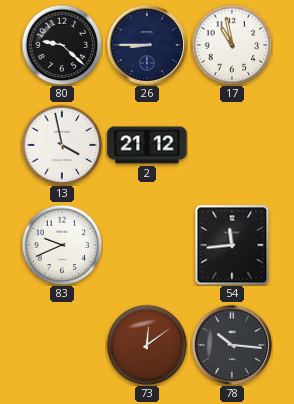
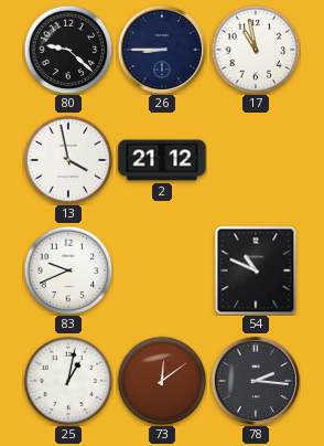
54: 11:44 -> 10:49 (256, 270)
25: none -> 1:02 (68, 381)
78: 10:16 -> 2:16 (255, 380)
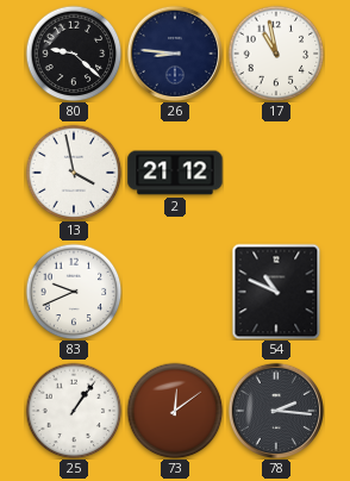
26: 8:45 -> 8:46 (174, 52)
25: 1:02 -> 1:06 (74, 411)
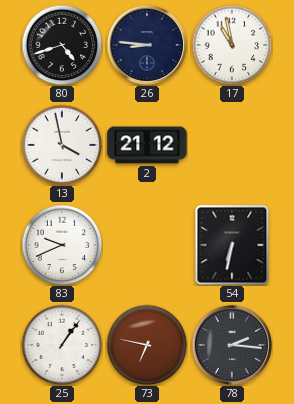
80: 9:22 -> 4:42 (62, 45)
54: 10:49 -> 6:32 (232, 245)
73: 12:09 -> 6:47 (147, 345)
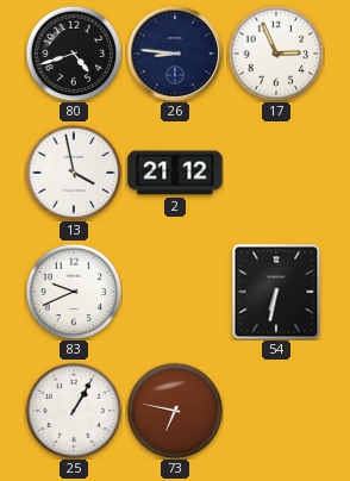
17: 10:58 -> 2:56 (276, 54)
25: 1:06 -> 1:05 (74, 411)
78: 2:16 -> none (231, 344)
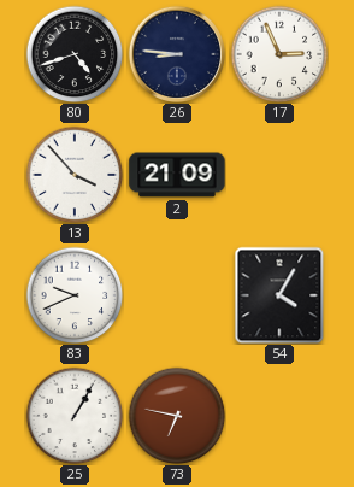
13: 3:58 -> 3:53 (75, 175)
2: 21:12 -> 21:09 (177, 175)
54: 6:32 -> 4:05 (279, 295)
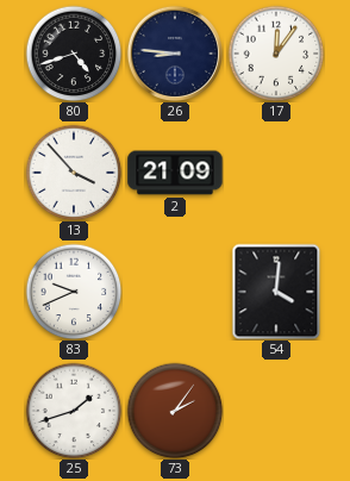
17: 2:56 -> 12:06 (276, 54)
54: 4:05 -> 4:01 (276, 292)
25: 1:05 -> 1:42 (74, 411)
73: 6:47 -> 2:06 (175, 411)
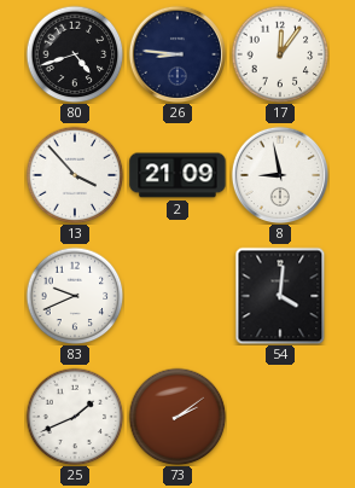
8: none -> 8:58 (279, 174)
25: 1:42 -> 1:41 (75, 417)
73: 2:06 -> 2:09 (177, 417)
